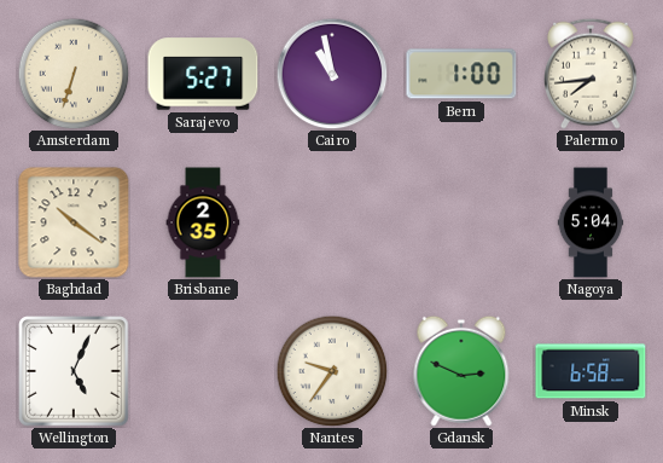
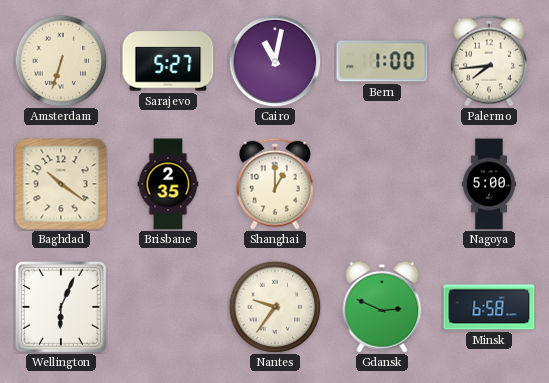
Cairo: 10:58 -> 11:02 (275, 61)
Shanghai: none -> 1:00 (275, 184)
Nagoya: 5:04 -> 5:00 (489, 184)
Wellington: 5:04 -> 6:04 (62, 308)
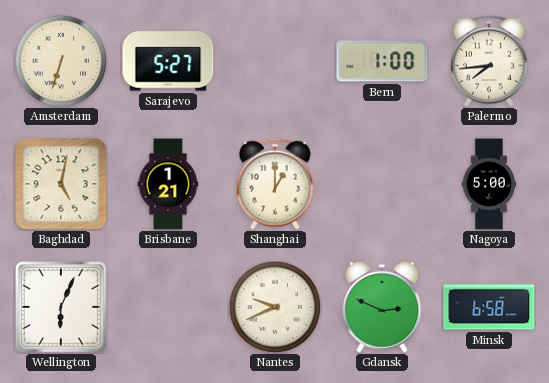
Cairo: 11:02 -> none (275, 61)
Baghdad: 10:21 -> 5:02 (61, 184)
Brisbane: 2:35 -> 1:21 (168, 184)
Nantes: 9:36 -> 9:41 (275, 307)
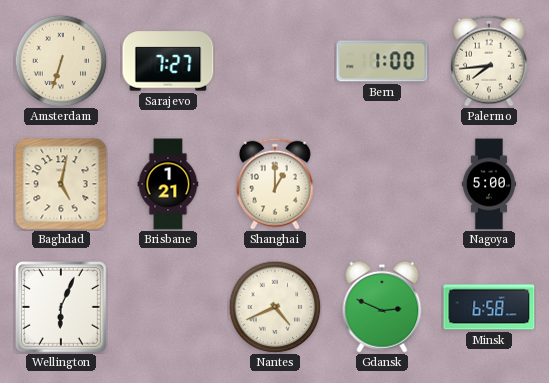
Sarajevo: 5:27 -> 7:27 (168, 61)
Nantes: 9:41 -> 4:41 (275, 307)
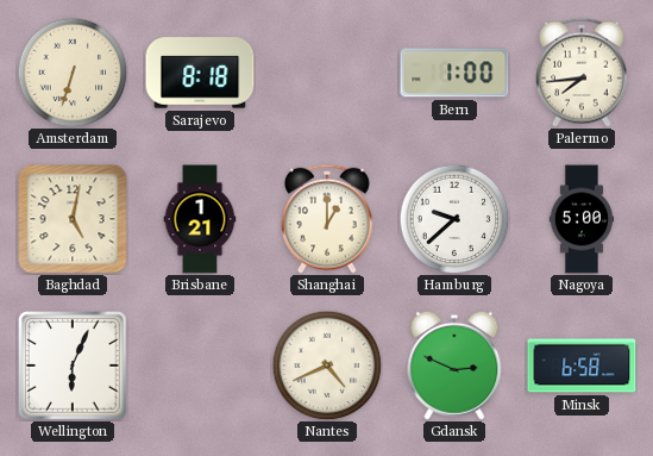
Sarajevo: 7:27 -> 8:18 (200, 73)
Hamburg: none -> 9:38 (454, 219)
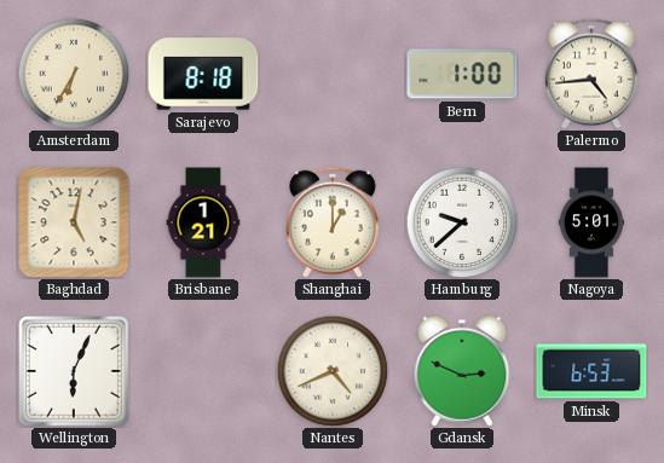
Amsterdam: 6:33 -> 6:35 (74, 74)
Palermo: 7:44 -> 4:44 (591, 74)
Nagoya: 5:00 -> 5:01 (591, 222)
Minsk: 6:58 -> 6:53 (591, 371)
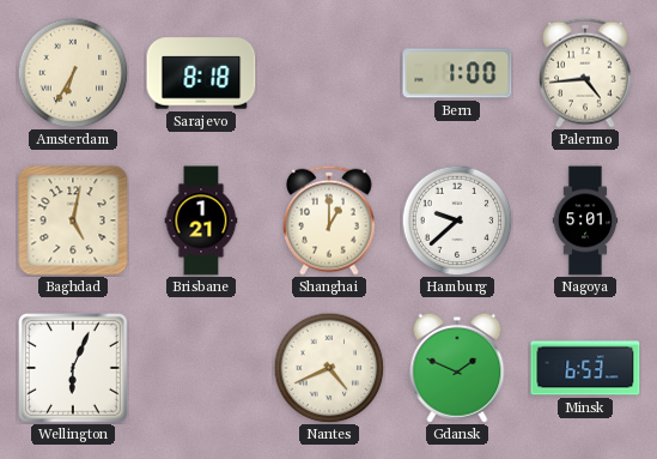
Gdansk: 2:49 -> 1:49 (457, 368)
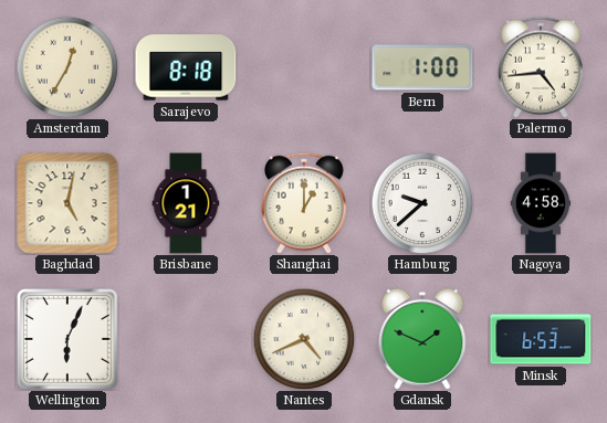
Amsterdam: 6:35 -> 12:35 (67, 67)
Nagoya: 5:01 -> 4:58 (541, 203)
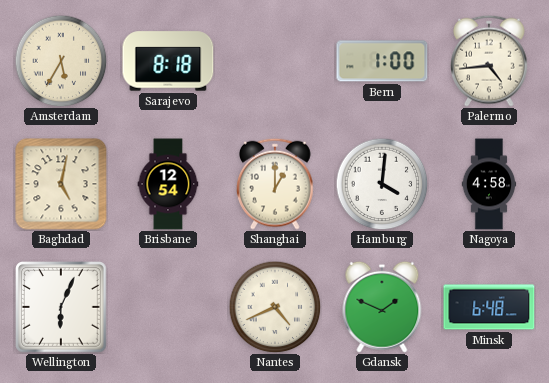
Amsterdam: 12:35 -> 5:35 (61, 61)
Brisbane: 1:21 -> 12:54 (168, 184)
Hamburg: 9:38 -> 4:01 (382, 184)
Minsk: 6:53 -> 6:48 (489, 307)
